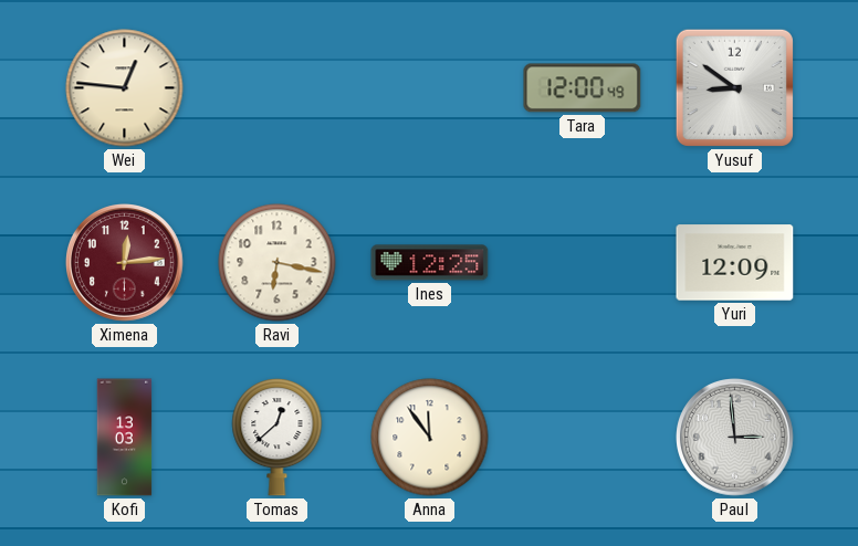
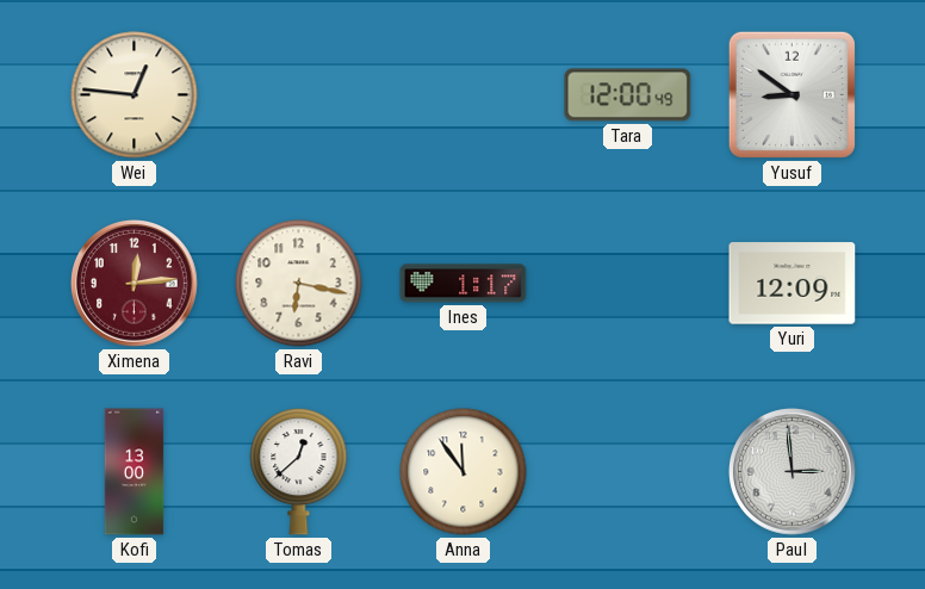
Ines: 12:25 -> 1:17 (464, 284)
Kofi: 13:03 -> 13:00 (135, 472)
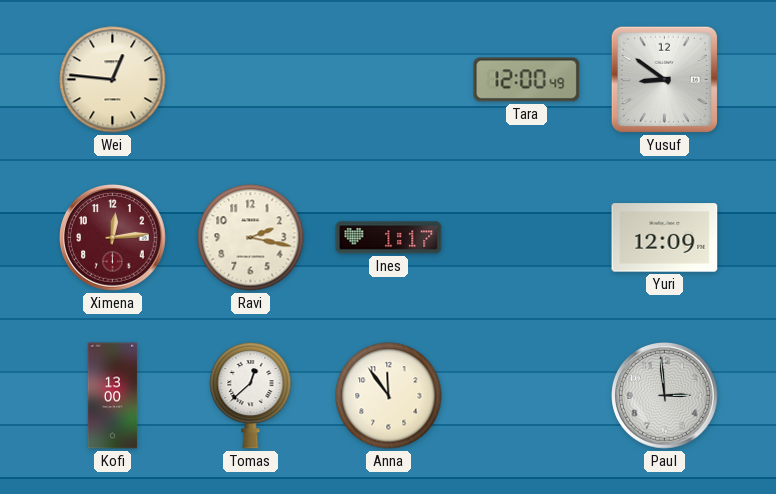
Ravi: 6:17 -> 2:17 (251, 238)
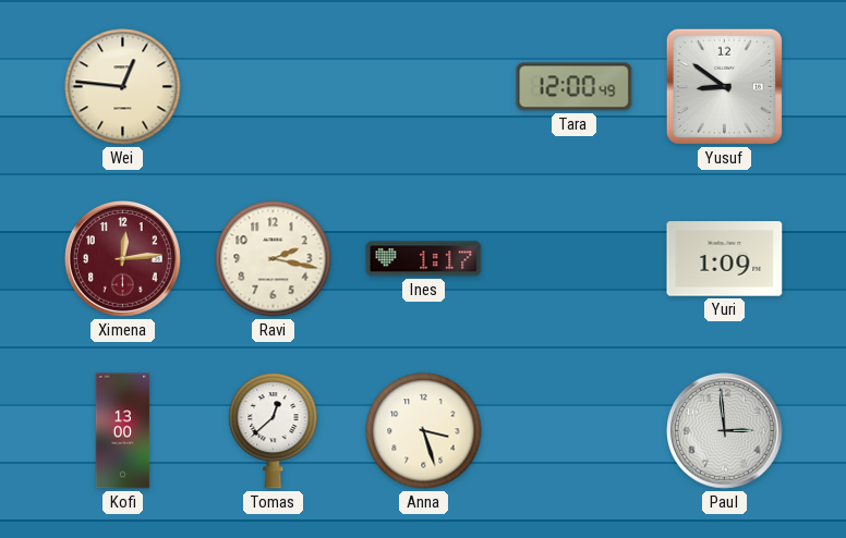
Yuri: 12:09 -> 1:09 (725, 259)
Anna: 11:54 -> 3:27 (424, 431)
